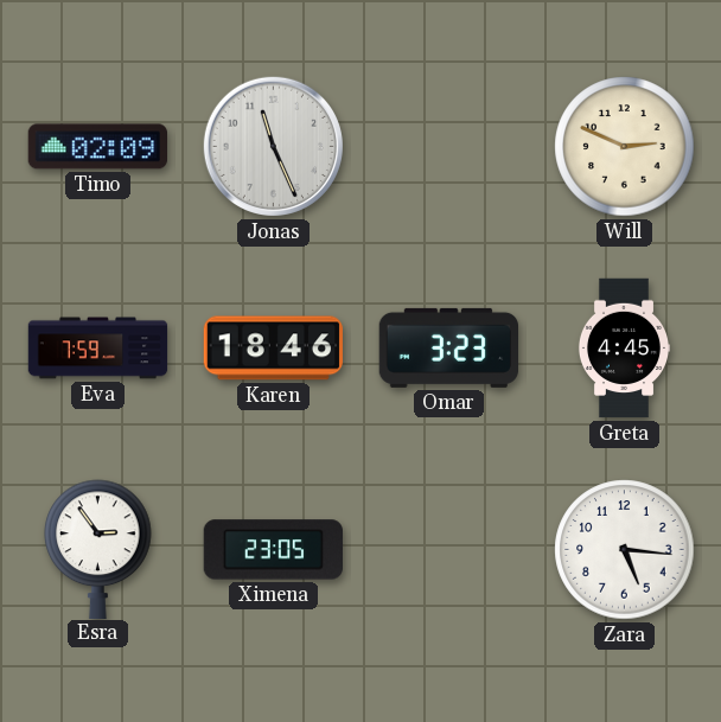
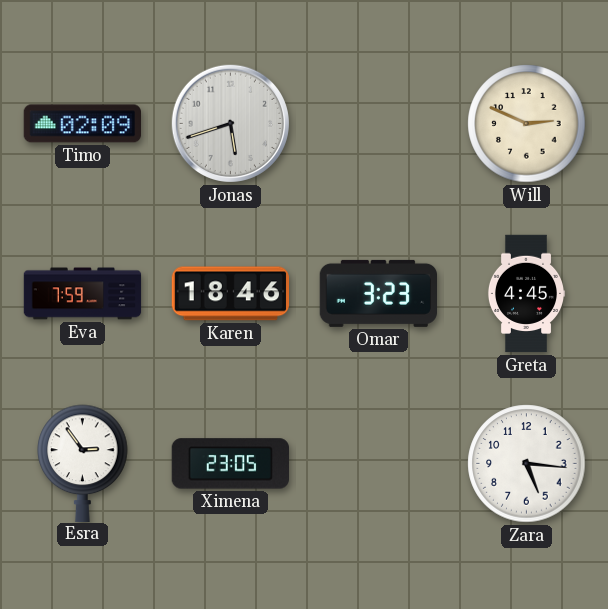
Jonas: 11:26 -> 5:42 (230, 123)
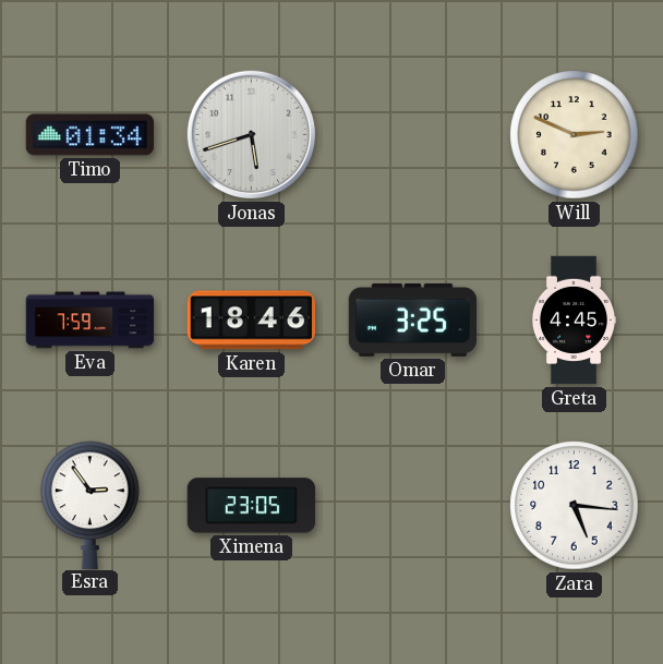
Timo: 02:09 -> 01:34 (89, 135)
Omar: 3:23 -> 3:25 (412, 319)
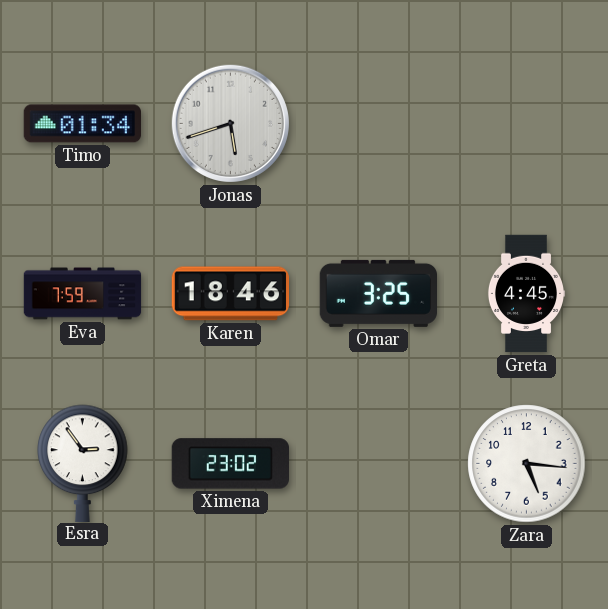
Will: 2:49 -> none (575, 135)
Ximena: 23:05 -> 23:02 (230, 464)
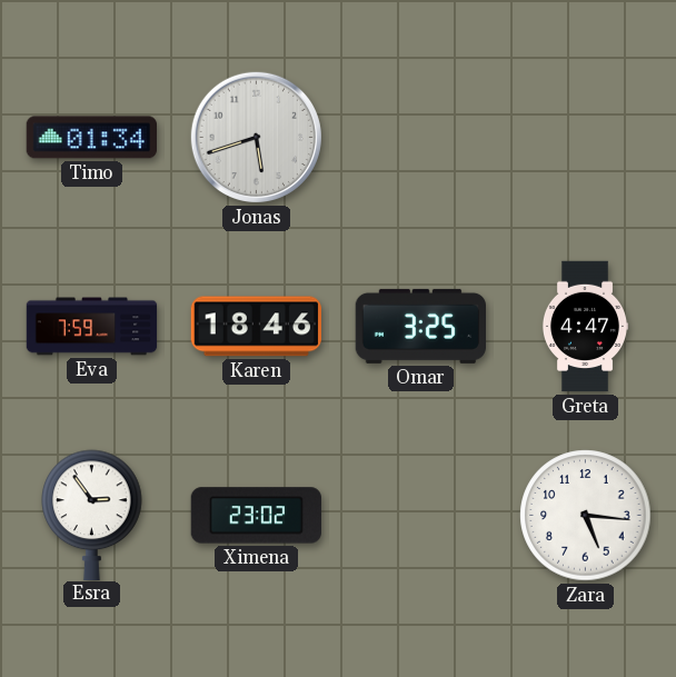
Greta: 4:45 -> 4:47 (585, 327)
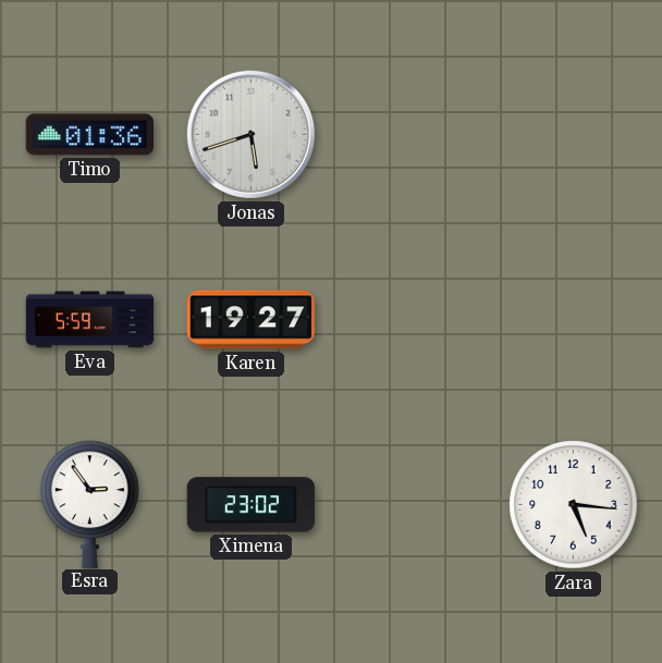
Timo: 01:34 -> 01:36 (89, 135)
Eva: 7:59 -> 5:59 (90, 320)
Karen: 18:46 -> 19:27 (250, 320)
Omar: 3:25 -> none (420, 326)
Greta: 4:47 -> none (585, 327)
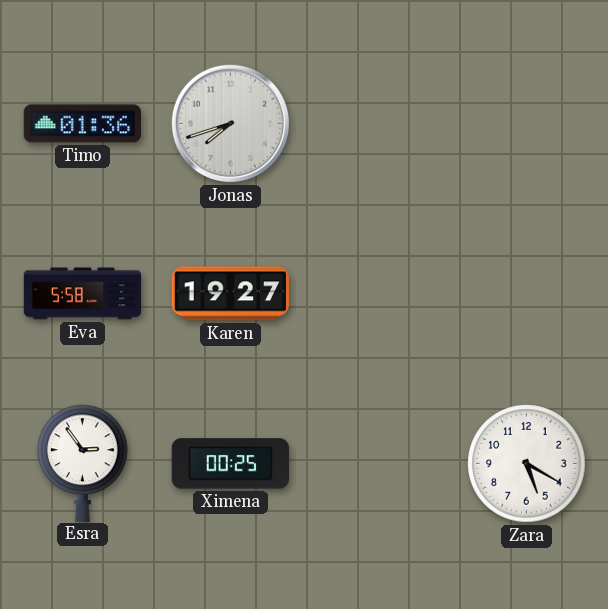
Jonas: 5:42 -> 7:42 (230, 123)
Eva: 5:59 -> 5:58 (83, 294)
Ximena: 23:02 -> 00:25 (230, 464)
Zara: 5:16 -> 5:20 (527, 464)
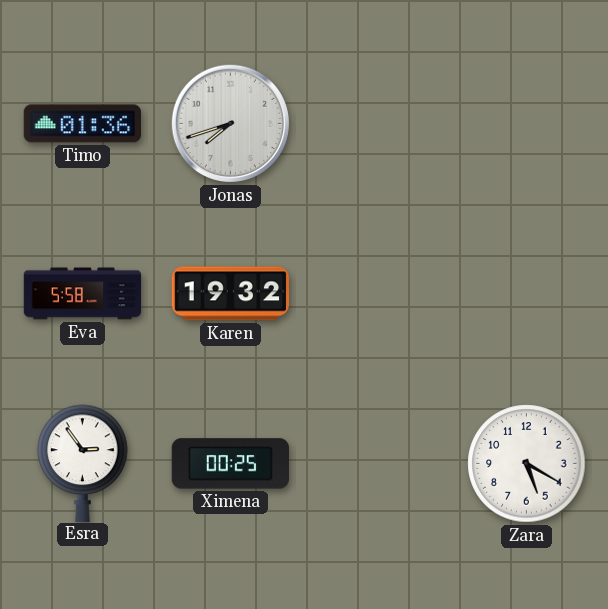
Karen: 19:27 -> 19:32 (230, 294)
